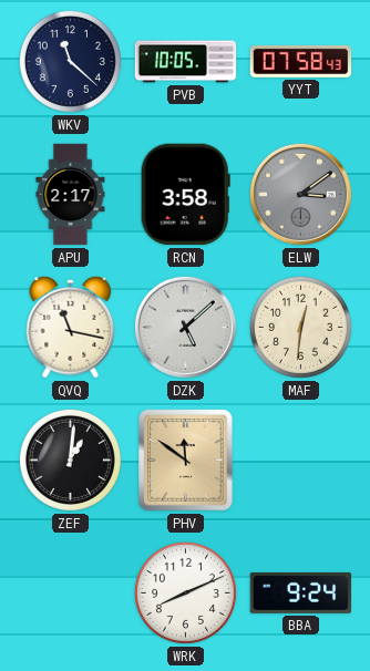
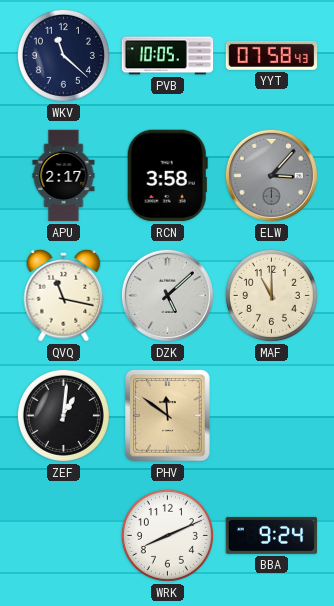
ELW: 3:09 -> 3:07 (271, 175)
MAF: 12:31 -> 11:00 (271, 295)
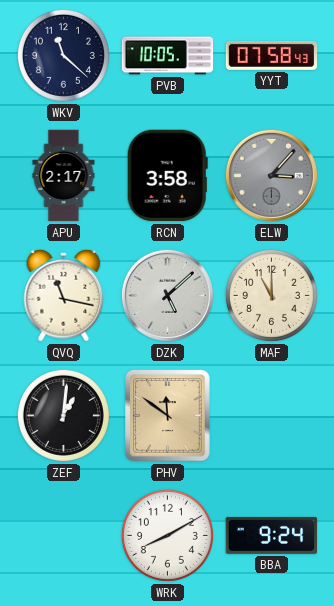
WRK: 8:11 -> 8:10 (167, 535)
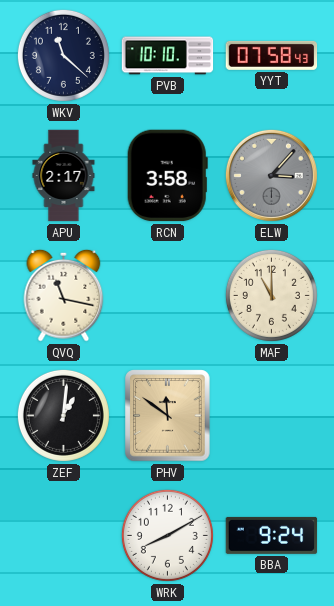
PVB: 10:05 -> 10:10 (168, 56)
DZK: 5:08 -> none (167, 295)
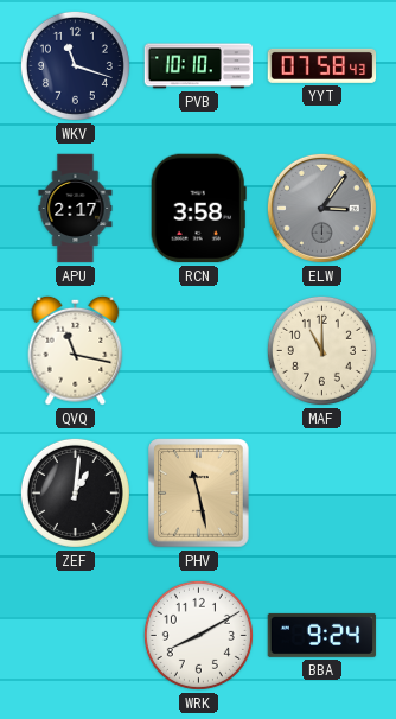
WKV: 11:22 -> 11:18 (75, 65)
ELW: 3:07 -> 3:06 (321, 208)
PHV: 11:51 -> 11:28 (199, 494)
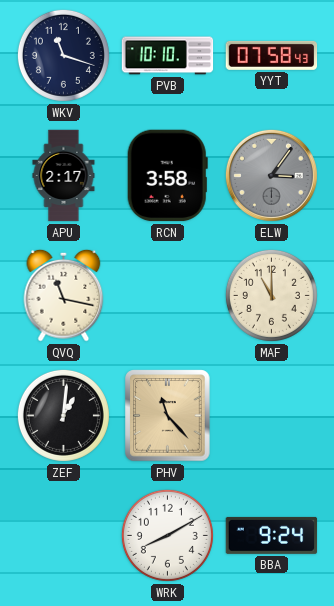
PHV: 11:28 -> 11:23 (168, 416)
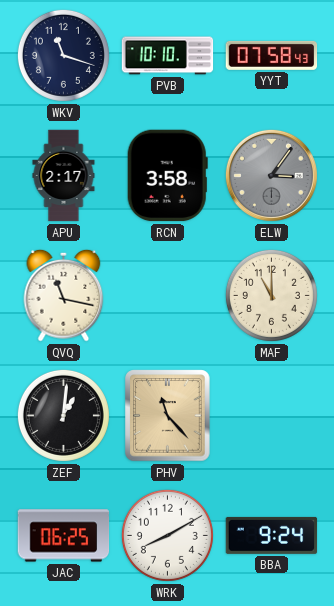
JAC: none -> 06:25 (64, 536)
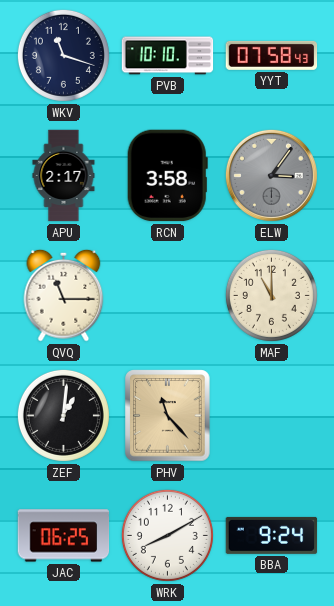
QVQ: 11:17 -> 11:15 (64, 295)
